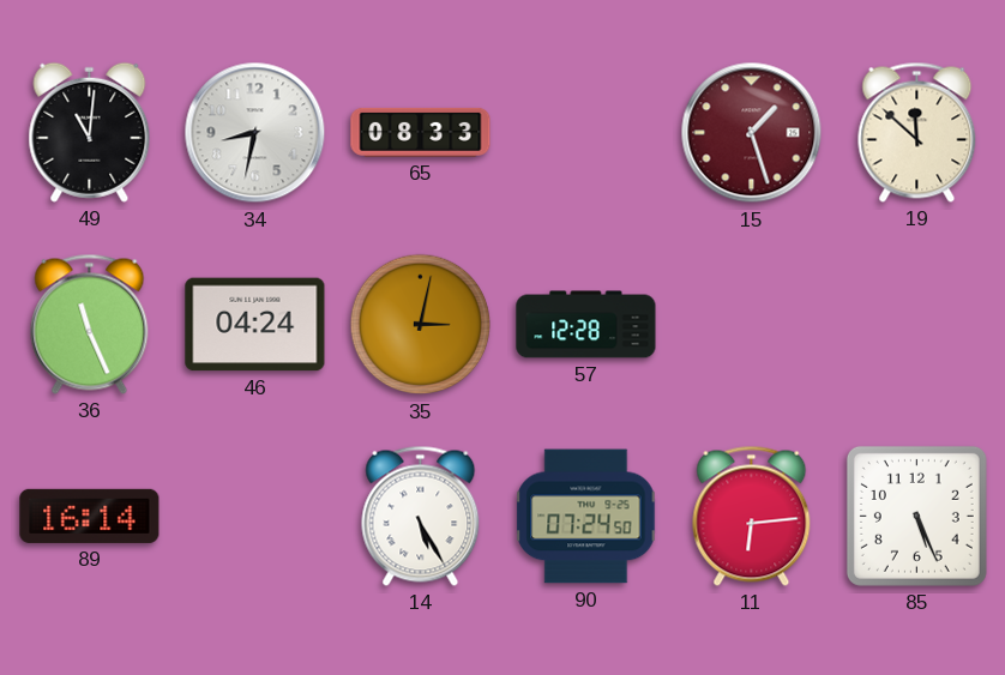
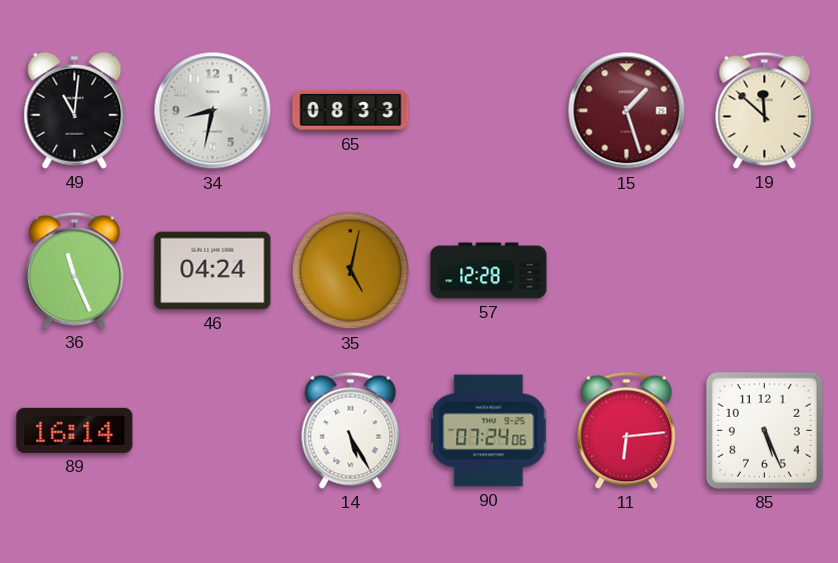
35: 3:02 -> 5:02 (351, 271)
90: 07:24:50 -> 07:24:06 (489, 431)
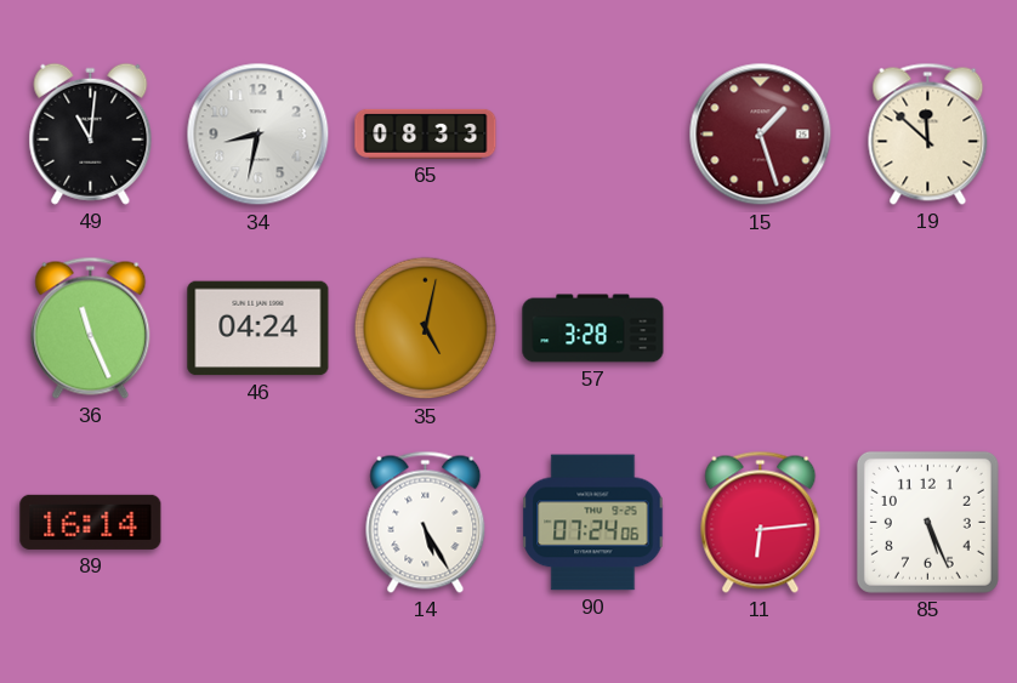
57: 12:28 -> 3:28 (593, 329)
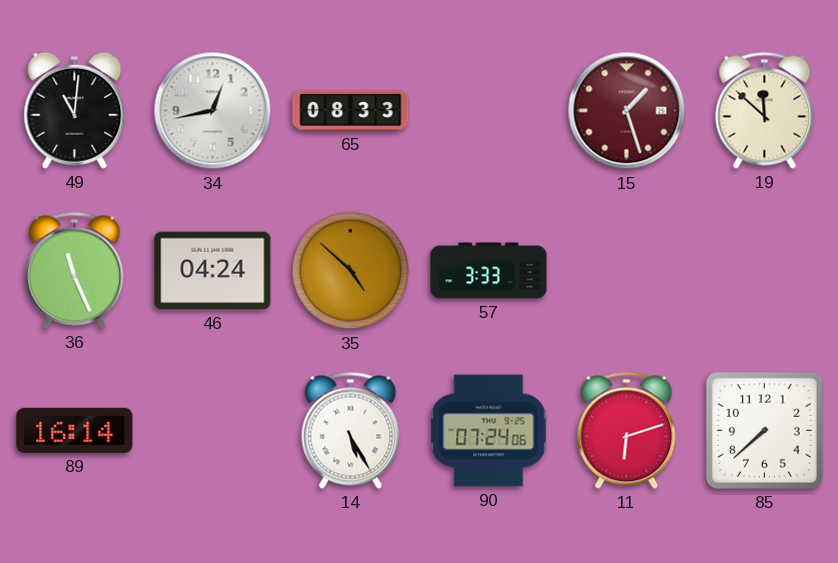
34: 8:32 -> 12:43 (213, 111)
35: 5:02 -> 4:52 (351, 271)
57: 3:28 -> 3:33 (489, 271)
11: 6:14 -> 6:12 (627, 430)
85: 5:26 -> 7:38 (764, 430)
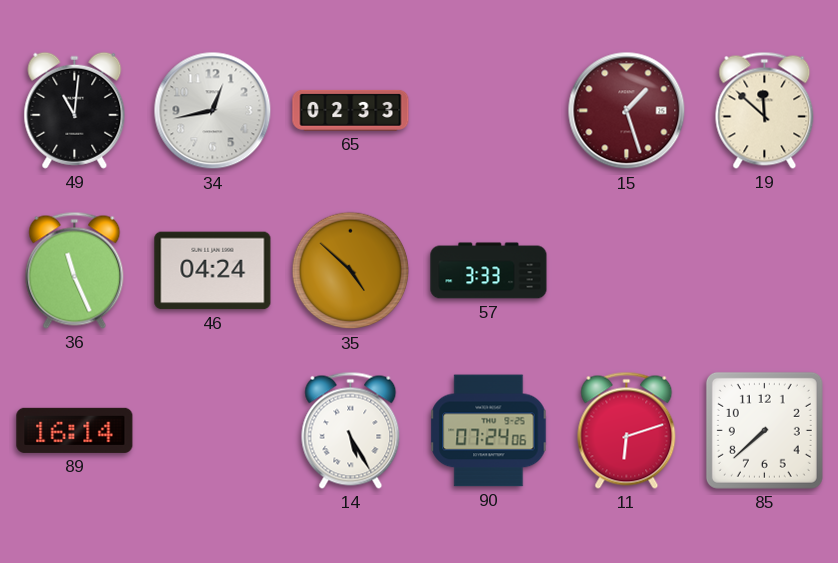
65: 08:33 -> 02:33 (351, 110)
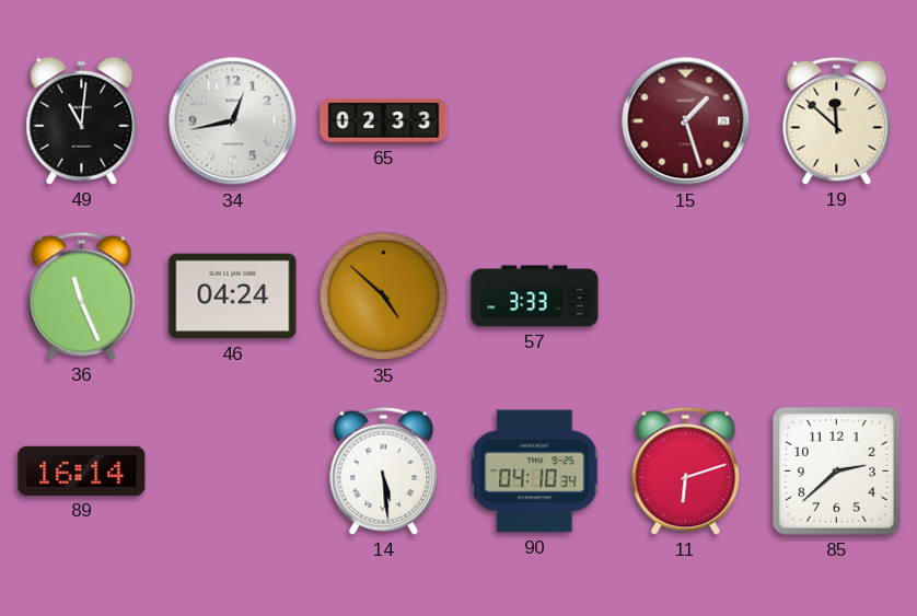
14: 5:25 -> 5:29 (384, 470)
90: 07:24 -> 04:10 (535, 472)
85: 7:38 -> 2:38 (836, 470)
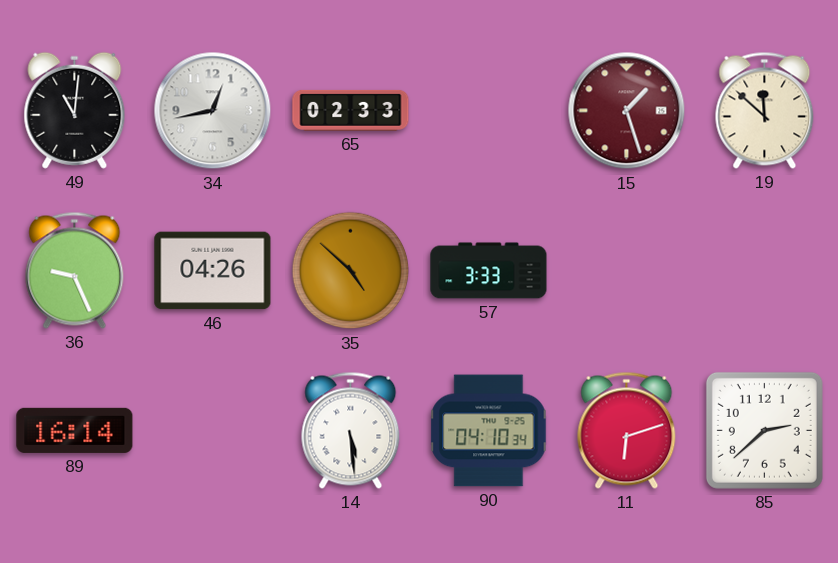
36: 11:26 -> 9:26 (75, 270)
46: 04:24 -> 04:26 (213, 271)
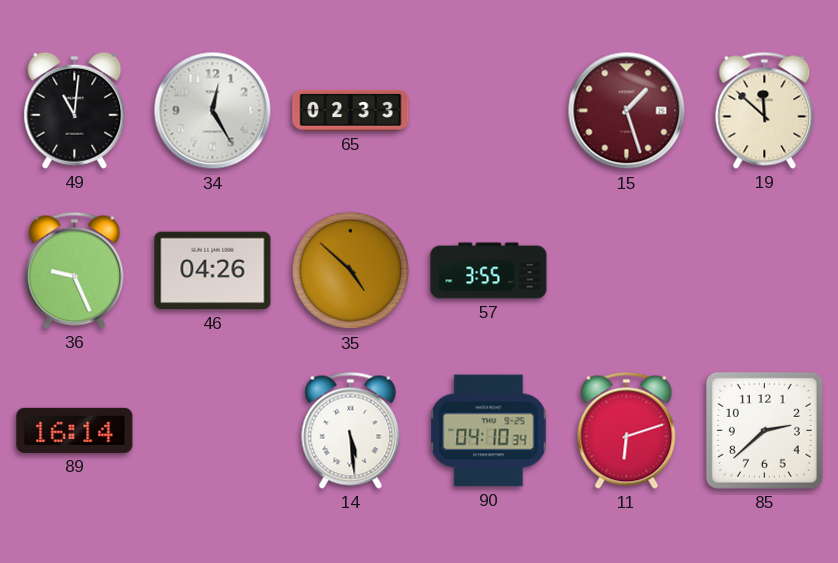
34: 12:43 -> 12:25 (213, 111)
57: 3:33 -> 3:55 (489, 271)
